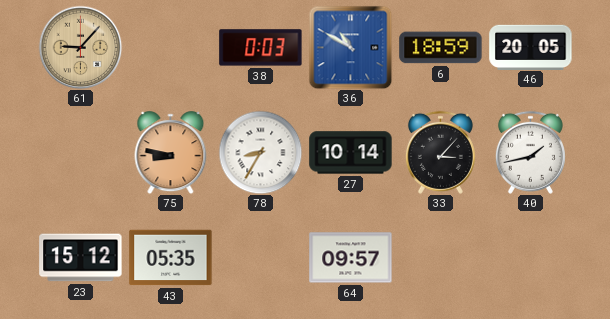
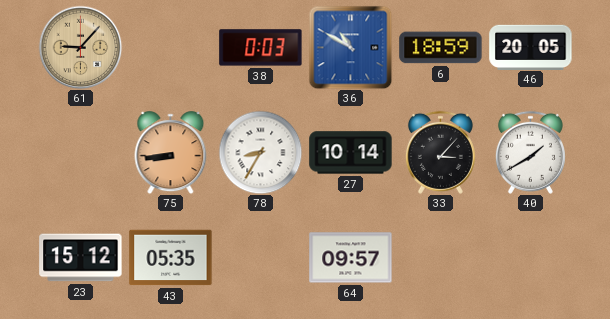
75: 8:47 -> 8:44 (171, 153)
40: 1:43 -> 1:40 (530, 152)
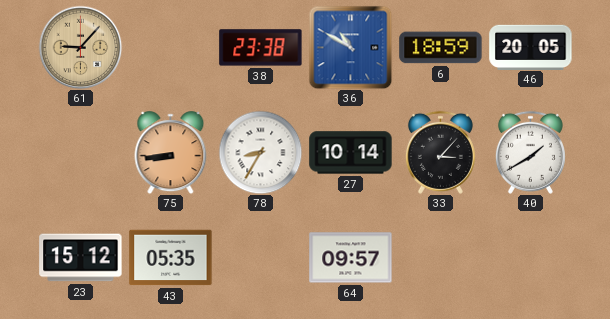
38: 0:03 -> 23:38 (261, 48)
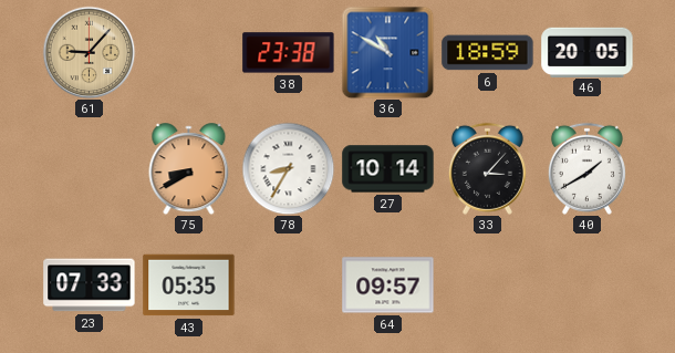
75: 8:44 -> 8:40 (189, 169)
23: 15:12 -> 07:33 (90, 285)
